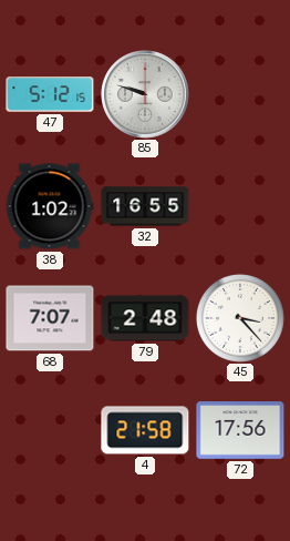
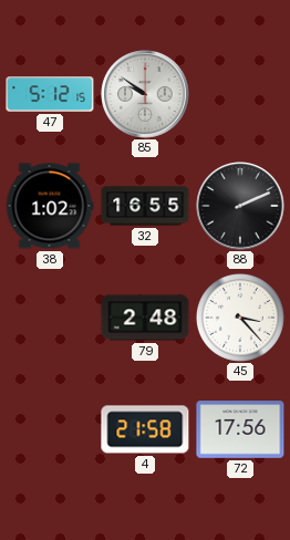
85: 9:48 -> 9:51 (145, 94)
88: none -> 2:11 (240, 206)
68: 7:07 -> none (50, 318)
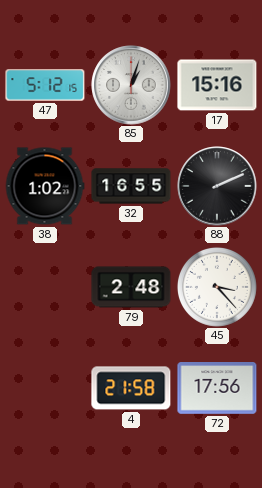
85: 9:51 -> 1:03 (131, 85)
17: none -> 15:16 (217, 85)
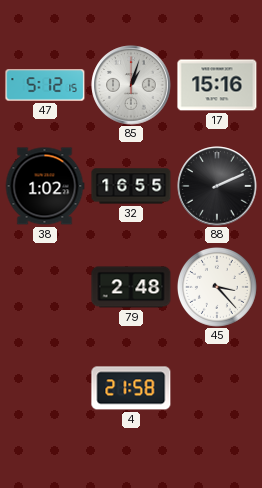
72: 17:56 -> none (217, 388)
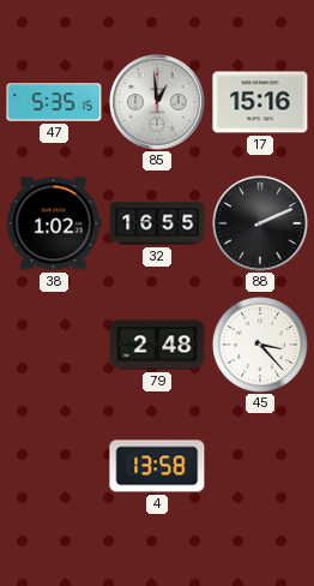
47: 5:12 -> 5:35 (54, 102)
85: 1:03 -> 12:59 (157, 102)
4: 21:58 -> 13:58 (157, 466)
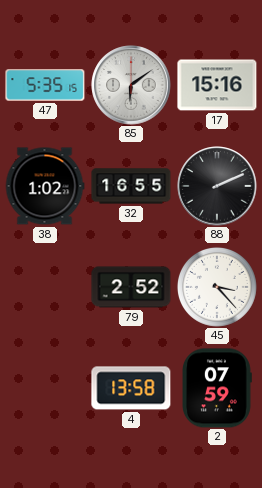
85: 12:59 -> 6:09 (131, 85)
79: 2:48 -> 2:52 (131, 287)
2: none -> 07:59 (217, 388)
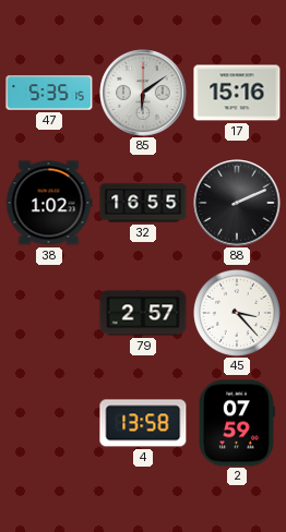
79: 2:52 -> 2:57 (143, 313)
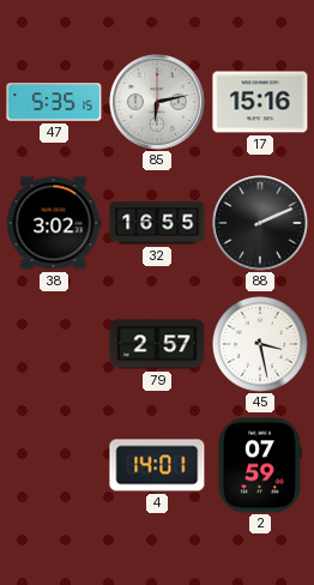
85: 6:09 -> 6:13 (157, 102)
38: 1:02 -> 3:02 (54, 223)
45: 3:23 -> 3:28 (260, 344)
4: 13:58 -> 14:01 (157, 465)
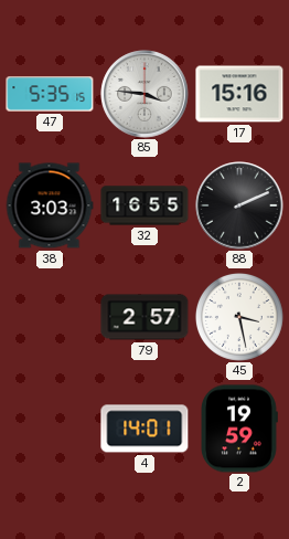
85: 6:13 -> 3:46 (144, 94)
38: 3:02 -> 3:03 (50, 205)
2: 07:59 -> 19:59 (239, 429)
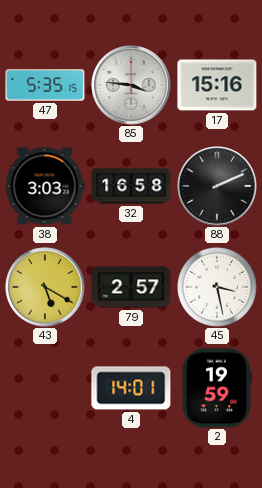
32: 16:55 -> 16:58 (131, 186)
43: none -> 5:20 (45, 287)
